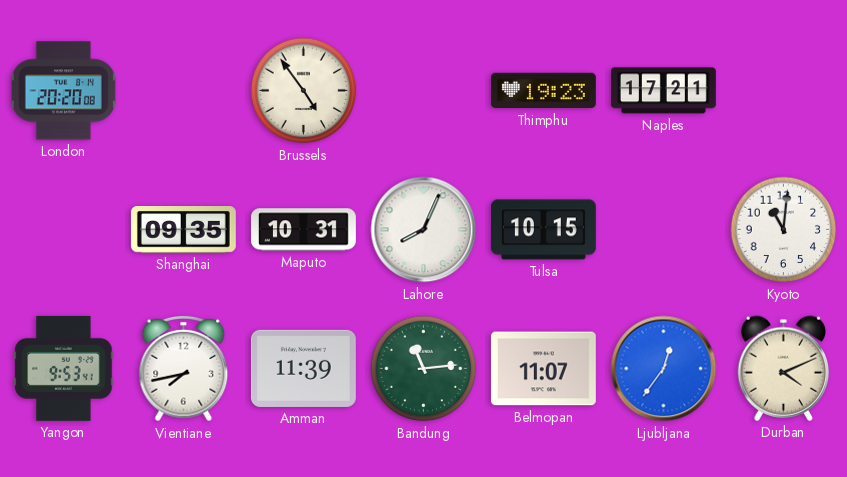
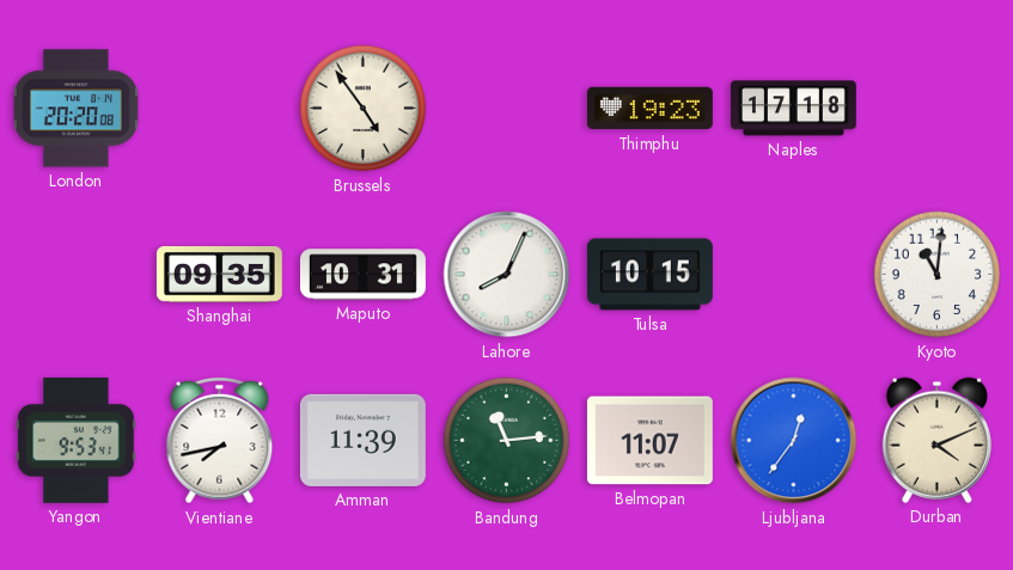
Naples: 17:21 -> 17:18 (793, 109)
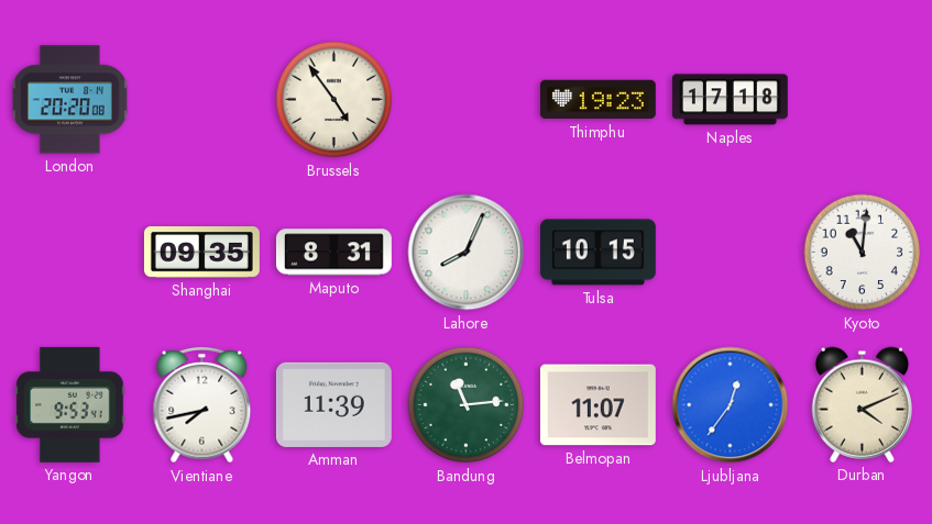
Maputo: 10:31 -> 8:31 (333, 253)
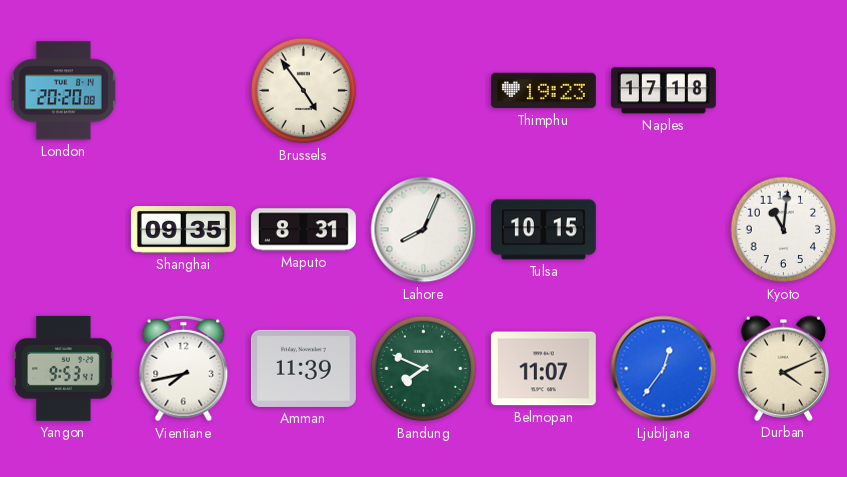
Bandung: 11:14 -> 7:49 (424, 369)
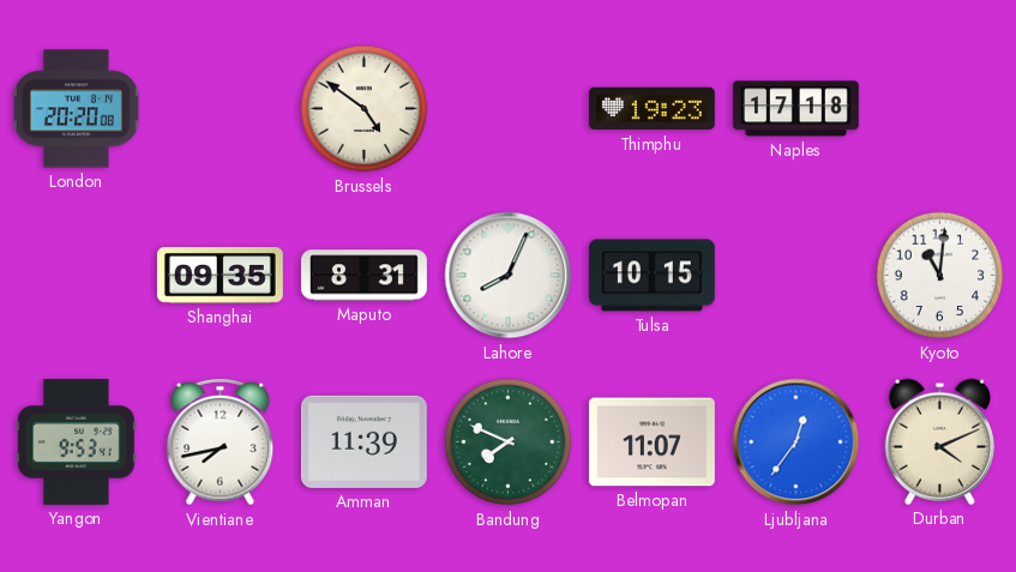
Brussels: 4:54 -> 4:51 (365, 109)
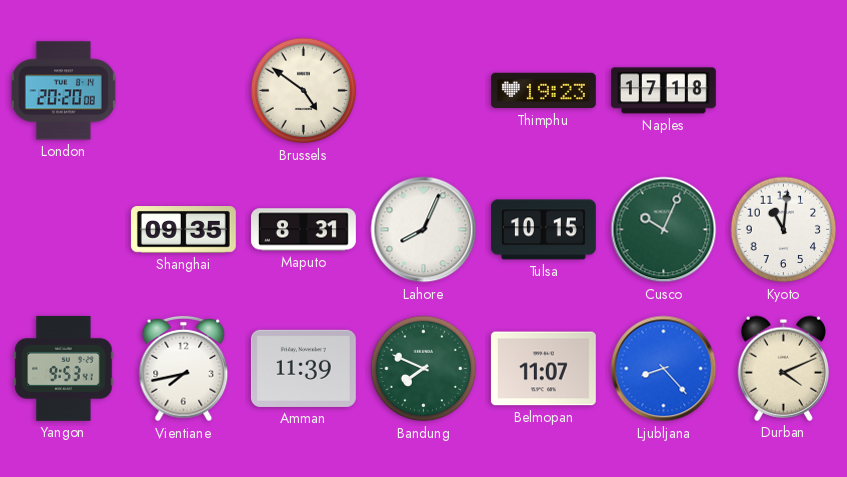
Cusco: none -> 10:04 (664, 230)
Ljubljana: 12:36 -> 8:23 (664, 369)
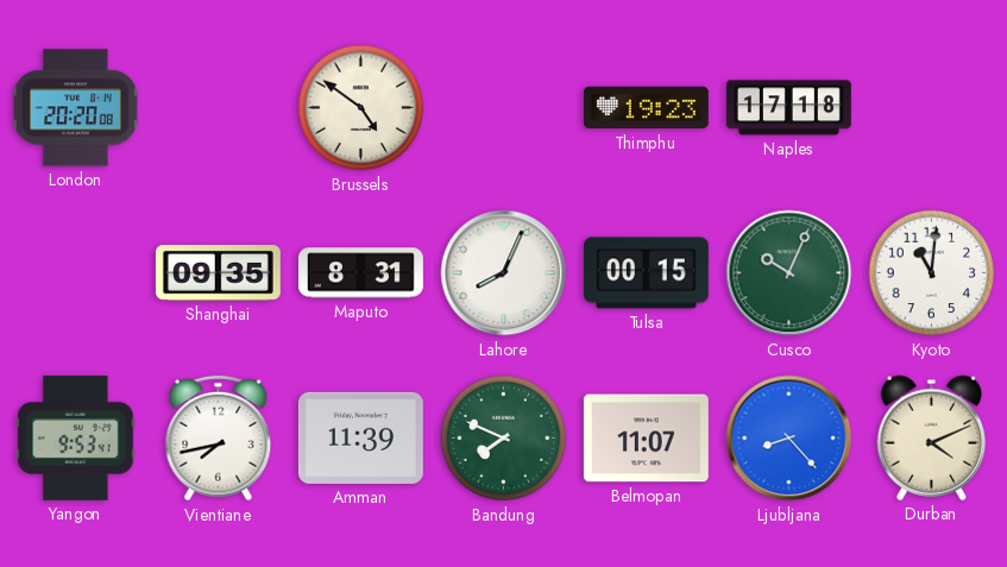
Tulsa: 10:15 -> 00:15 (646, 273)
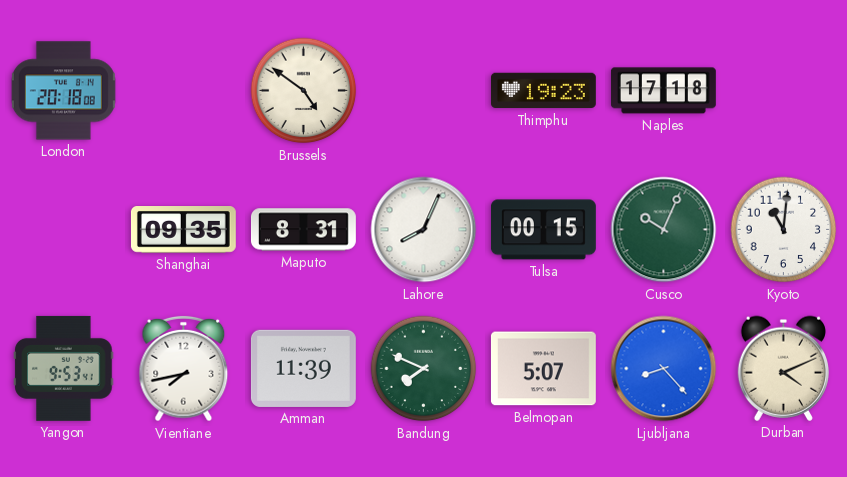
London: 20:20 -> 20:18 (63, 91)
Belmopan: 11:07 -> 5:07 (543, 369)
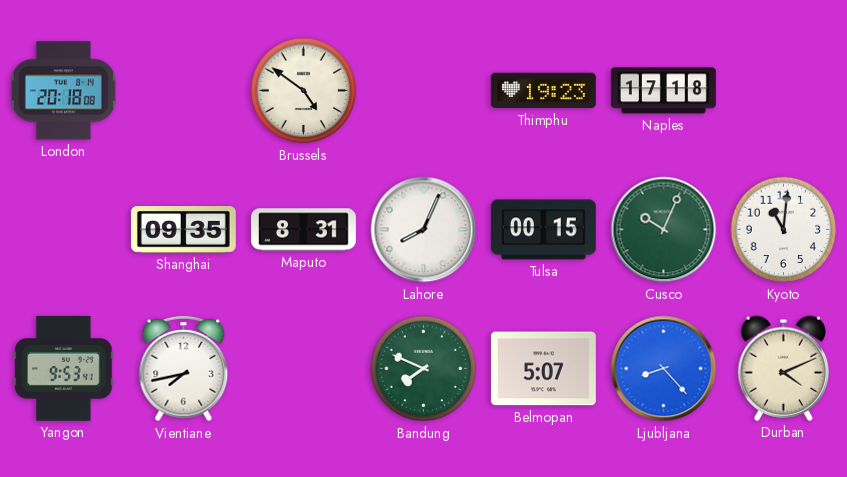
Amman: 11:39 -> none (303, 368)
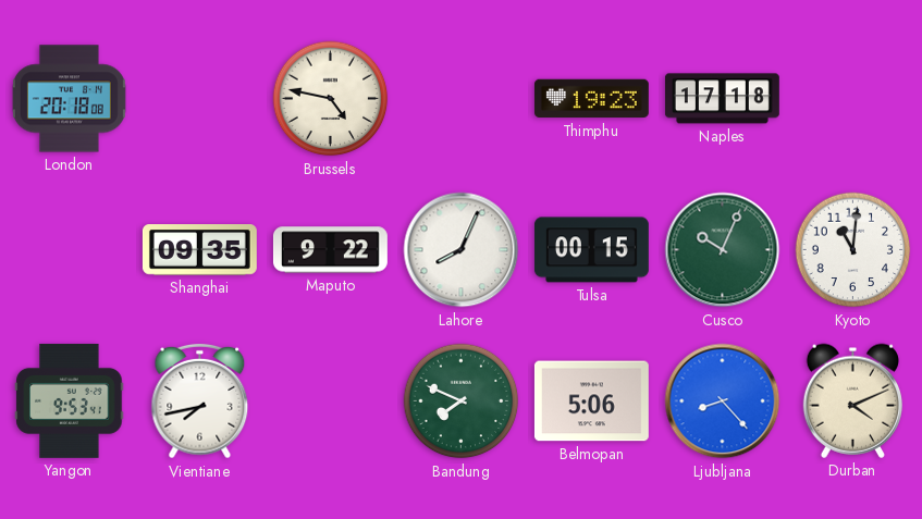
Brussels: 4:51 -> 4:47 (331, 99)
Maputo: 8:31 -> 9:22 (330, 250)
Belmopan: 5:07 -> 5:06 (591, 401)
